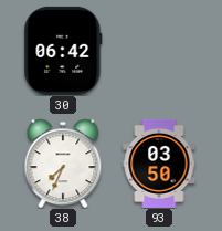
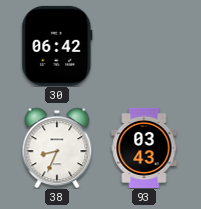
38: 7:34 -> 8:34 (57, 148)
93: 03:50 -> 03:43 (144, 148)
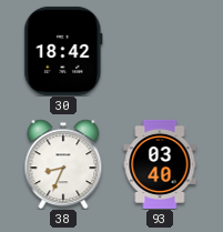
30: 06:42 -> 18:42 (63, 51)
93: 03:43 -> 03:40 (160, 164)
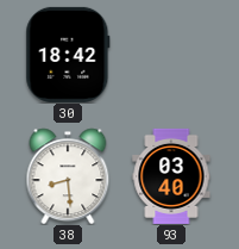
38: 8:34 -> 8:29 (68, 176)
